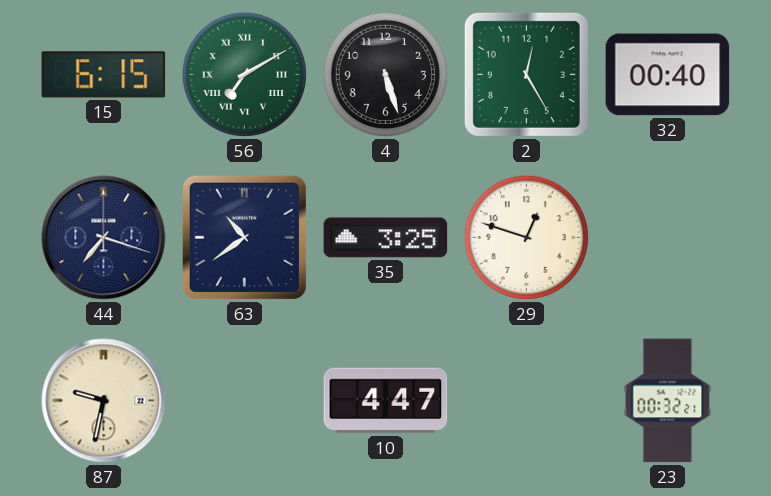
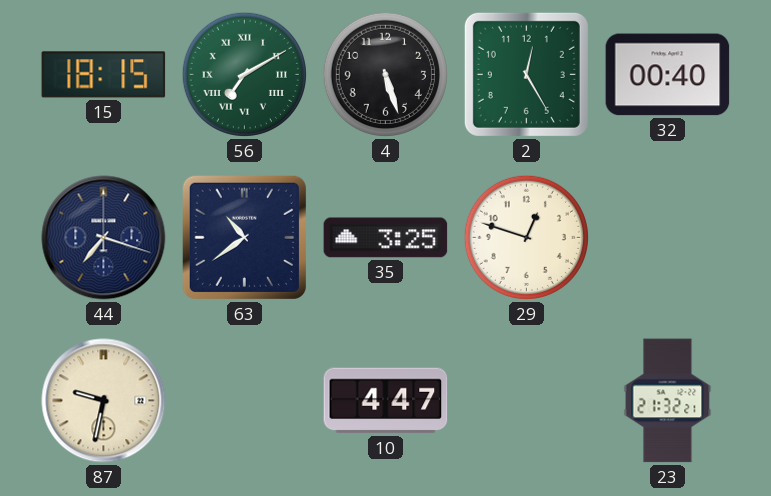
15: 6:15 -> 18:15 (104, 75)
23: 00:32 -> 21:32 (668, 401)
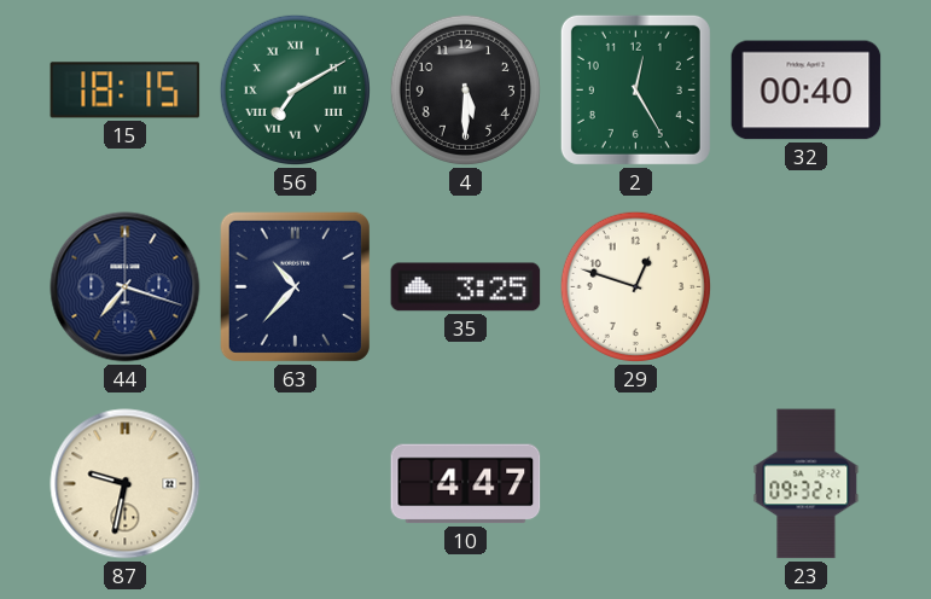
4: 5:27 -> 5:30 (465, 89)
63: 10:39 -> 10:37 (295, 286)
23: 21:32 -> 09:32 (807, 484)
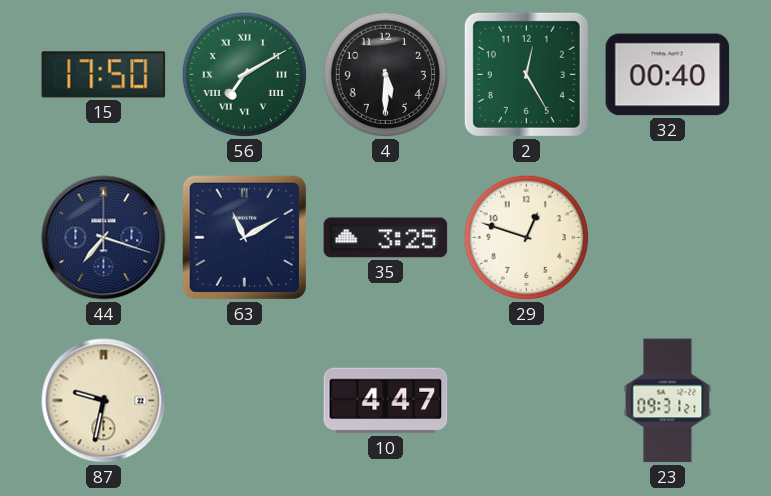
15: 18:15 -> 17:50 (104, 75)
63: 10:37 -> 11:10 (244, 237)
23: 09:32 -> 09:31 (668, 401)
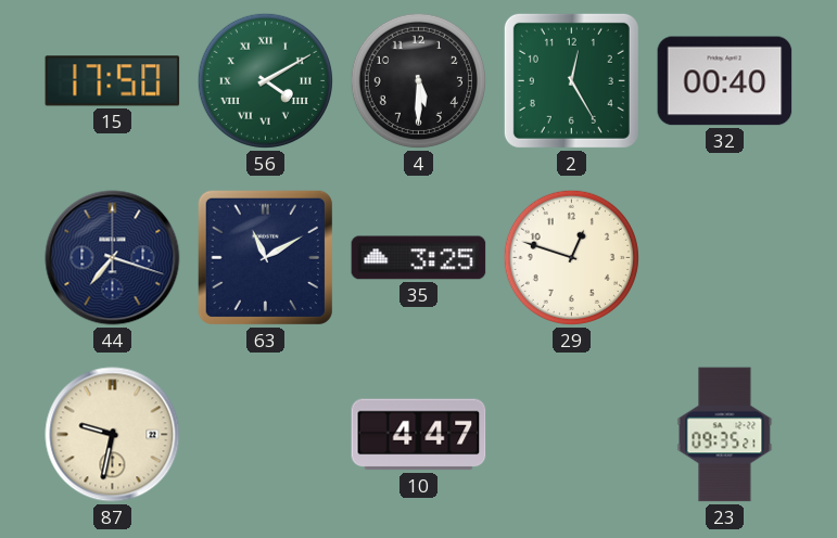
56: 7:10 -> 4:10 (265, 80)
23: 09:31 -> 09:35 (725, 435)
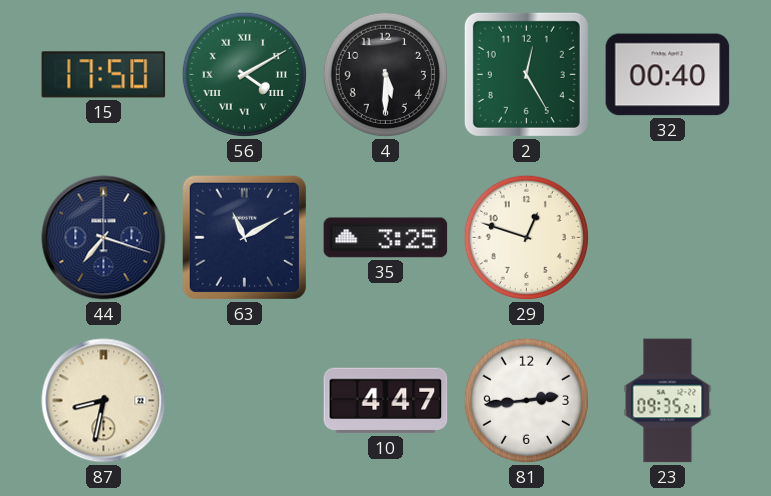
87: 9:32 -> 8:32 (104, 401)
81: none -> 2:44 (526, 400)
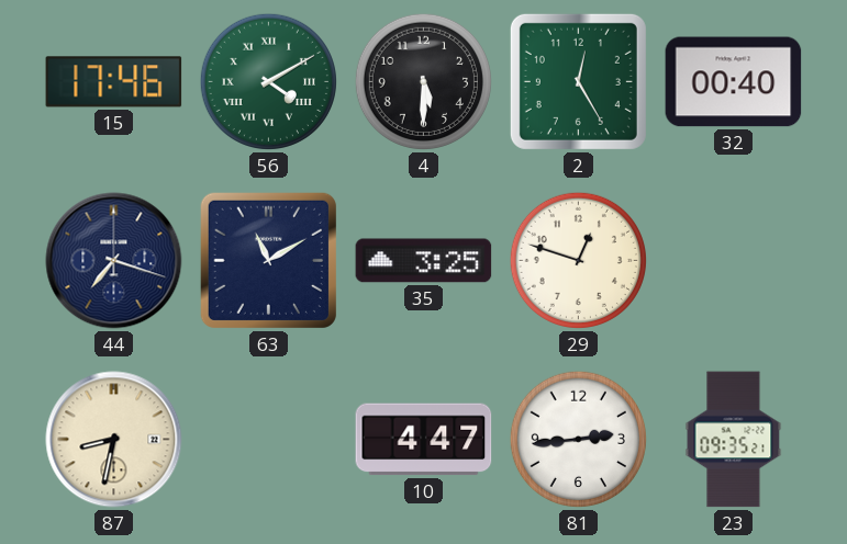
15: 17:50 -> 17:46 (114, 82)
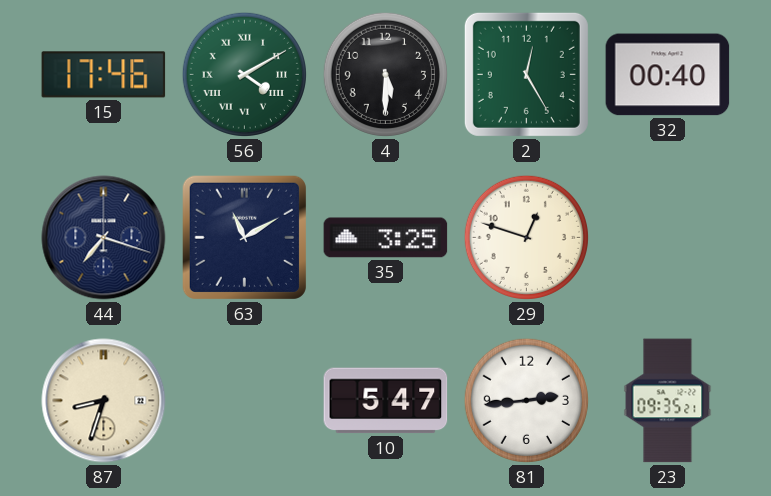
87: 8:32 -> 8:33 (104, 401)
10: 4:47 -> 5:47 (386, 401)
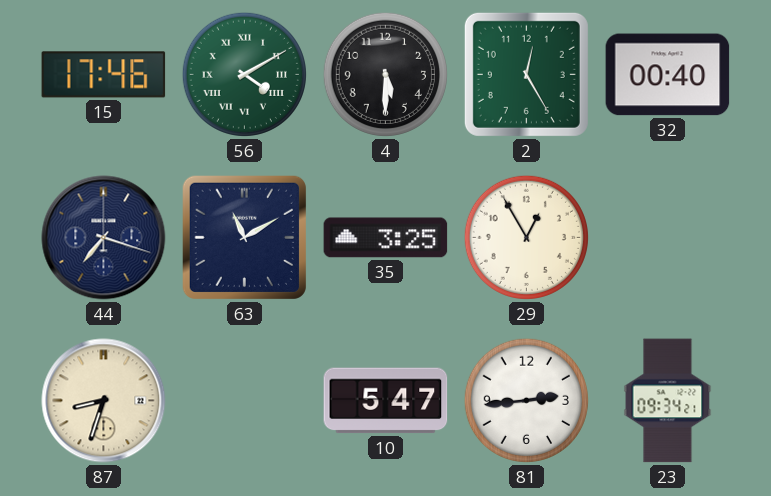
29: 12:48 -> 12:55 (526, 237)
23: 09:35 -> 09:34 (668, 401)
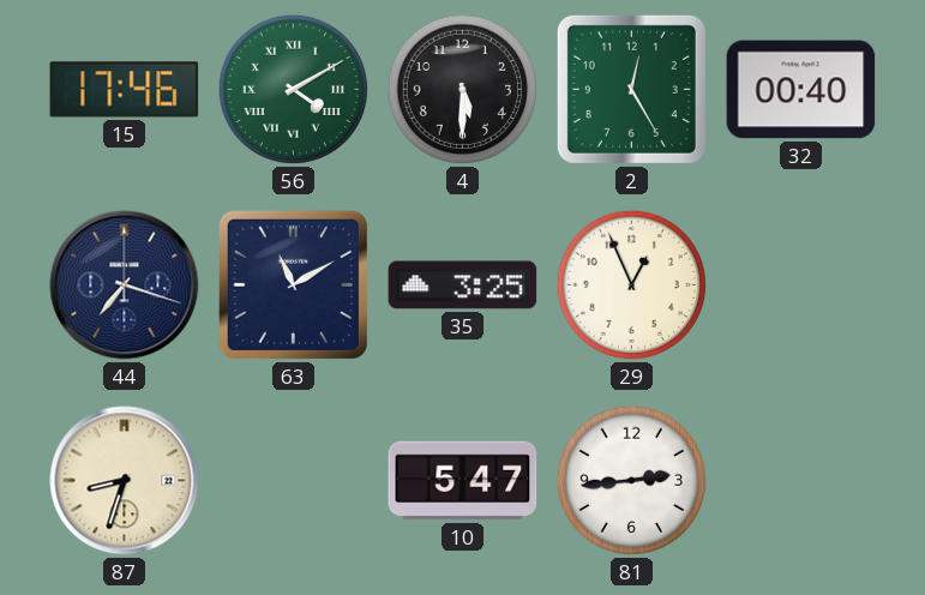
29: 12:55 -> 12:56 (631, 284)
23: 09:34 -> none (668, 401)
